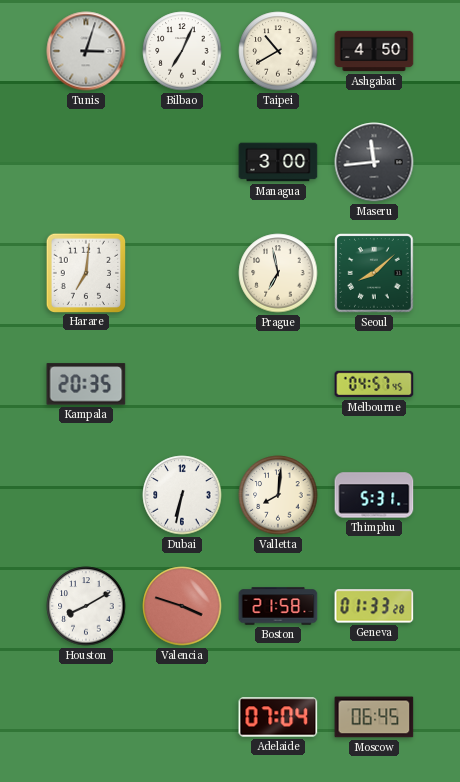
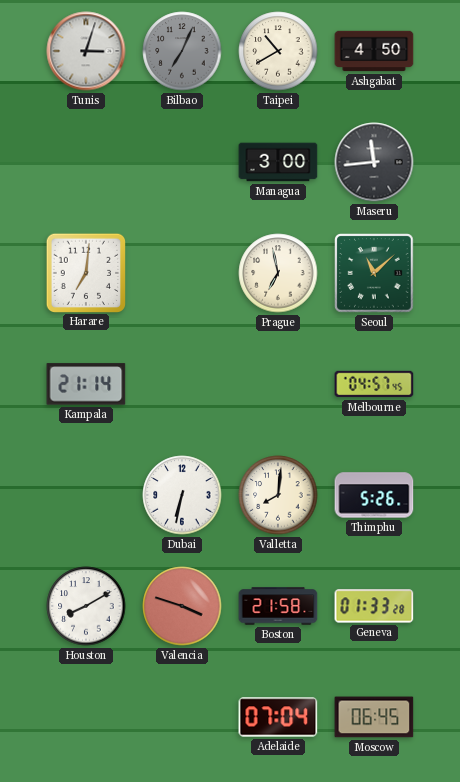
Bilbao dial: white -> grey (182, 51)
Seoul: 8:08 -> 11:08 (374, 273)
Kampala: 20:35 -> 21:14 (86, 384)
Thimphu: 5:31 -> 5:26 (374, 495)
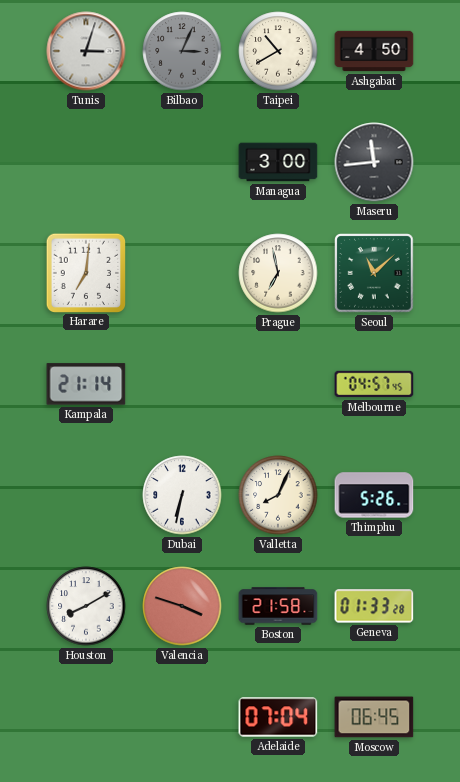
Bilbao: 7:04 -> 3:04 (182, 51)
Valletta: 8:01 -> 8:04 (278, 495)
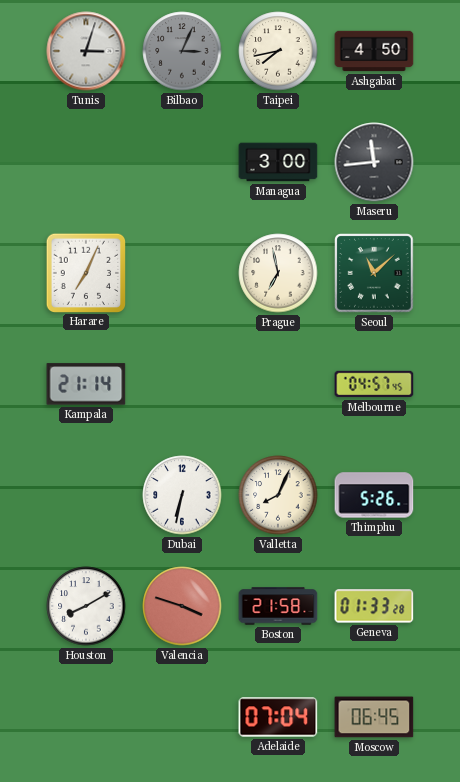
Taipei: 10:40 -> 7:43 (278, 51)
Harare: 7:01 -> 7:04 (85, 272)
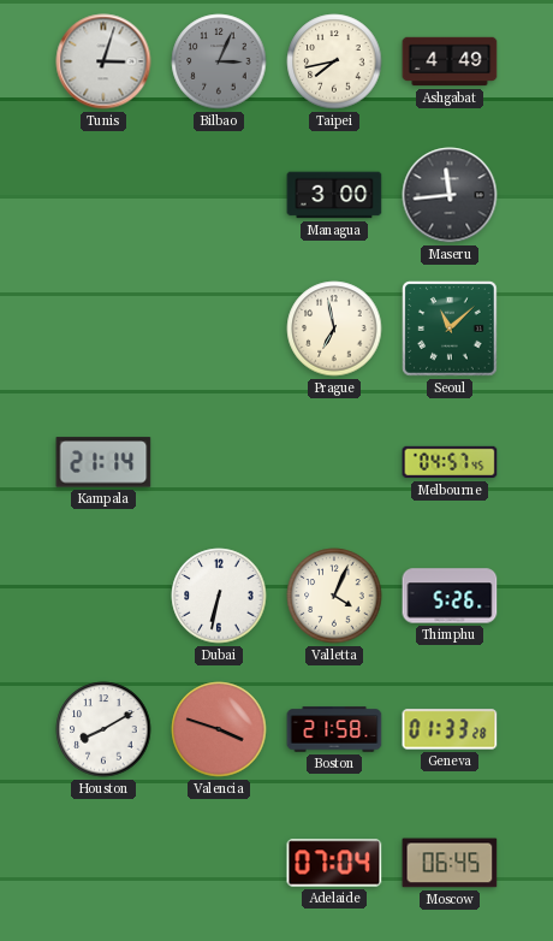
Ashgabat: 4:50 -> 4:49 (450, 61)
Harare: 7:04 -> none (85, 272)
Valletta: 8:04 -> 4:04 (334, 596)
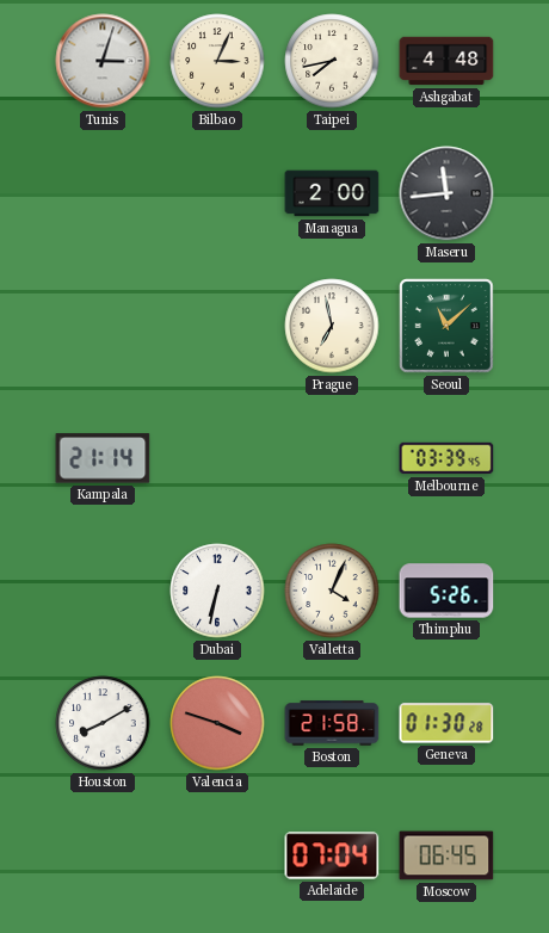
Bilbao dial: grey -> cream (217, 61)
Ashgabat: 4:49 -> 4:48 (446, 61)
Managua: 3:00 -> 2:00 (332, 193)
Melbourne: 04:57 -> 03:39 (446, 458)
Geneva: 01:33 -> 01:30 (446, 723)
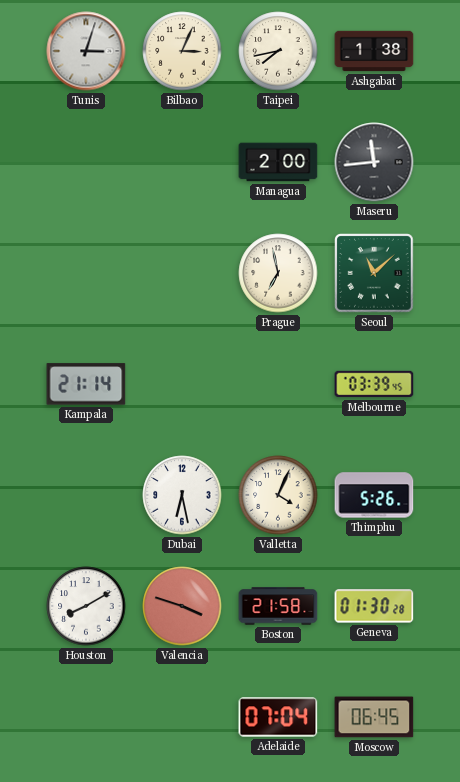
Ashgabat: 4:48 -> 1:38 (374, 51)
Dubai: 6:32 -> 6:28 (182, 495)
